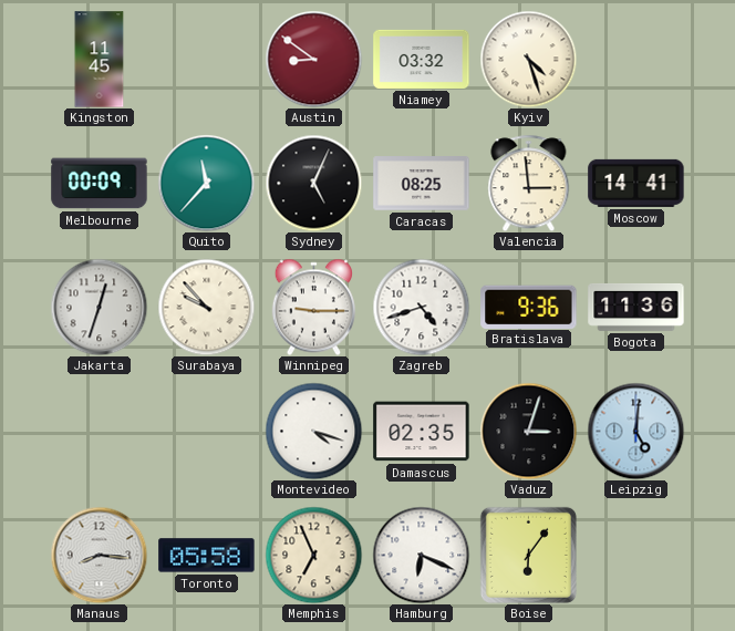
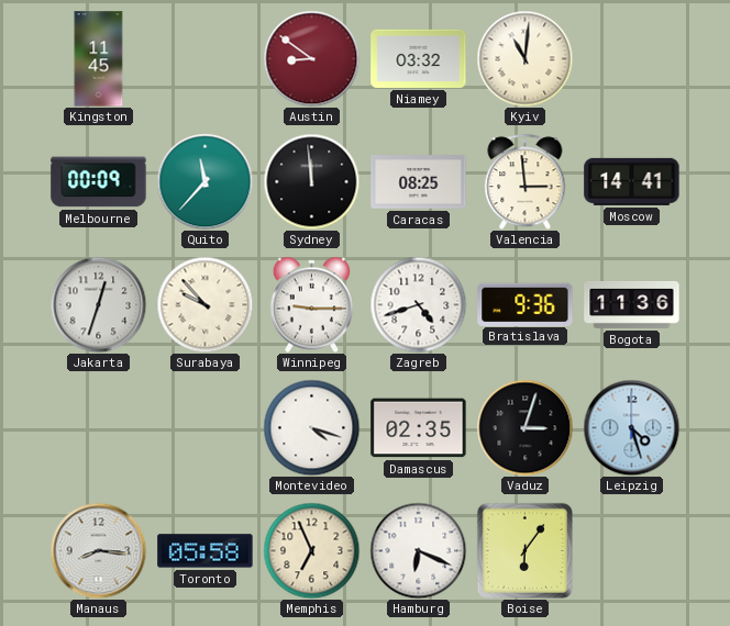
Kyiv: 4:27 -> 11:01 (524, 58)
Sydney: 5:04 -> 11:59 (311, 181)
Leipzig: 5:01 -> 4:27 (631, 427)
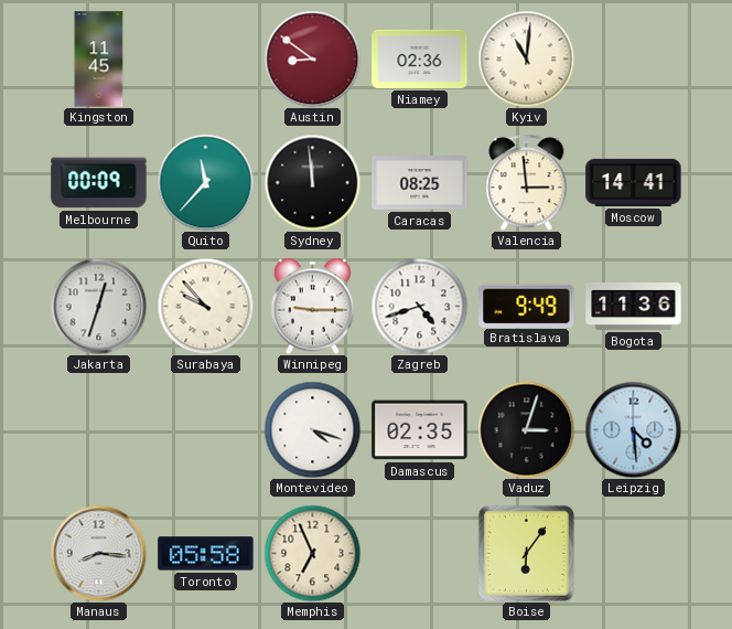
Niamey: 03:32 -> 02:36 (420, 58)
Bratislava: 9:36 -> 9:49 (527, 306)
Leipzig: 4:27 -> 4:29 (633, 429)
Hamburg: 6:19 -> none (418, 550)
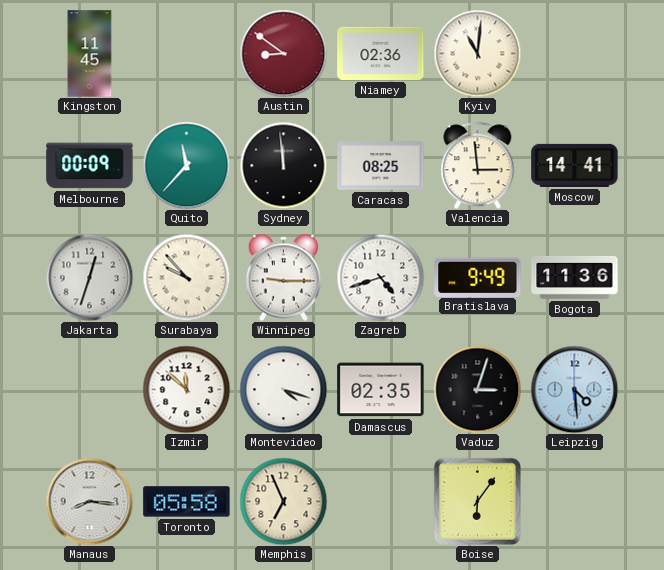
Izmir: none -> 11:52 (186, 389)
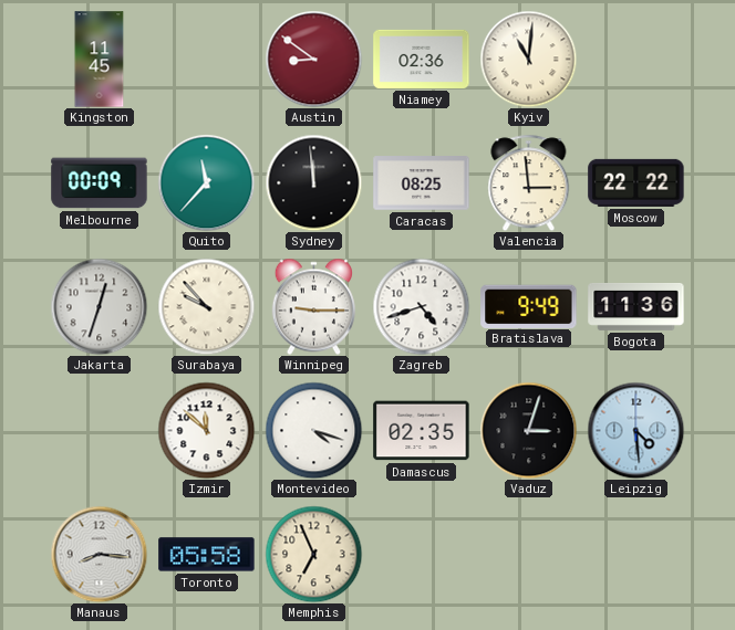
Moscow: 14:41 -> 22:22 (636, 182)
Boise: 6:06 -> none (477, 501)
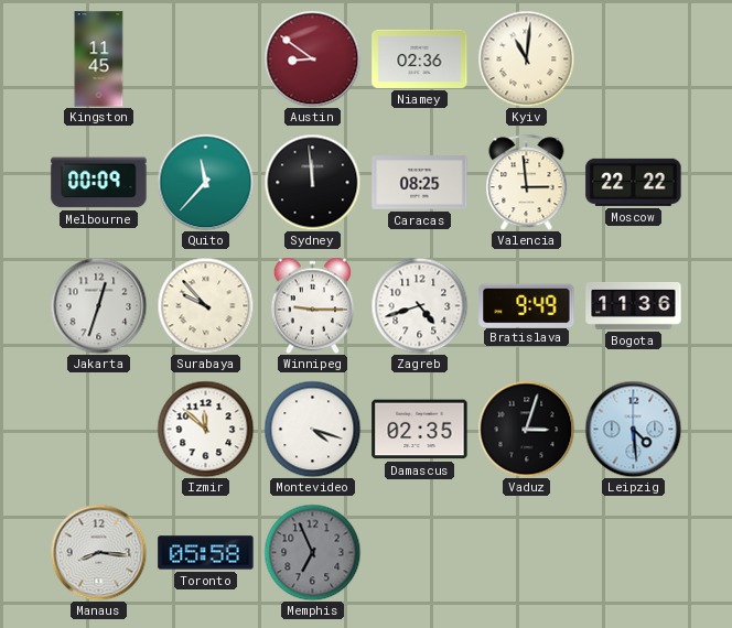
Memphis dial: cream -> grey (312, 552)
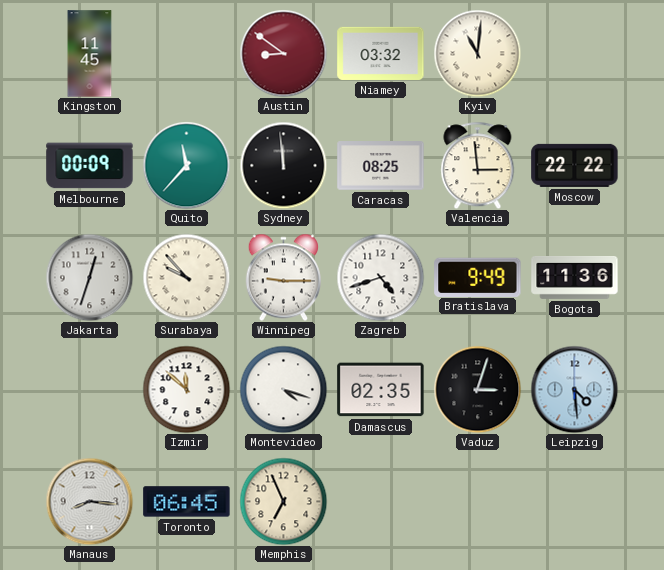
Niamey: 02:36 -> 03:32 (381, 53)
Toronto: 05:58 -> 06:45 (187, 502)
Memphis dial: grey -> cream (283, 501)
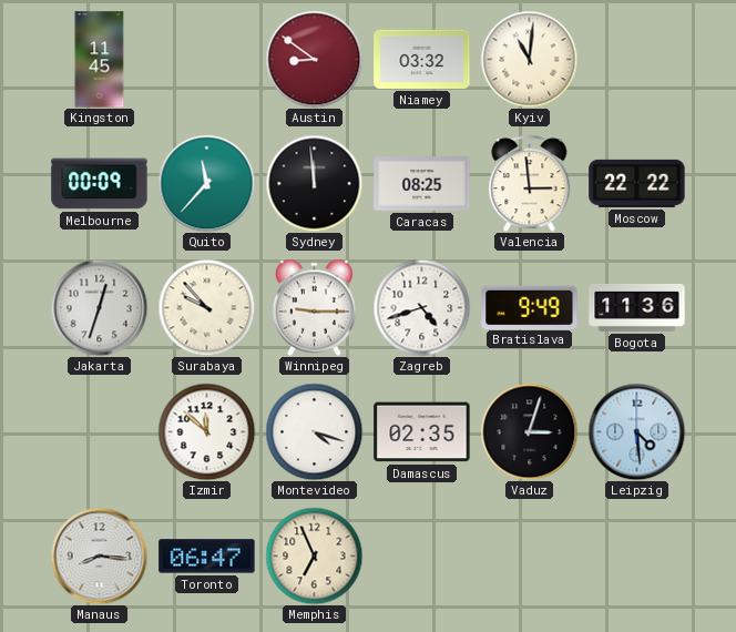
Toronto: 06:45 -> 06:47 (207, 557)
